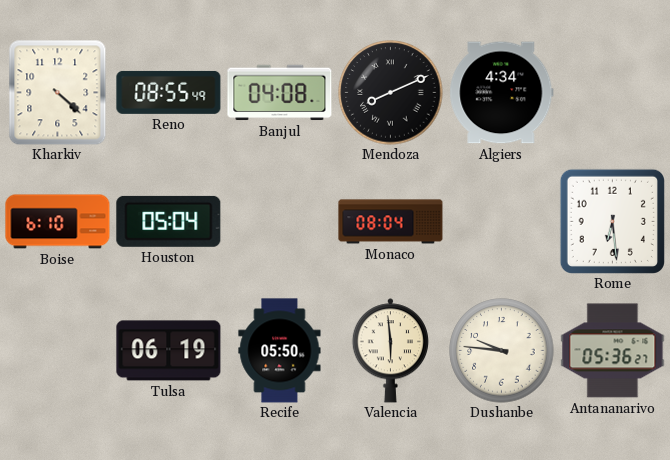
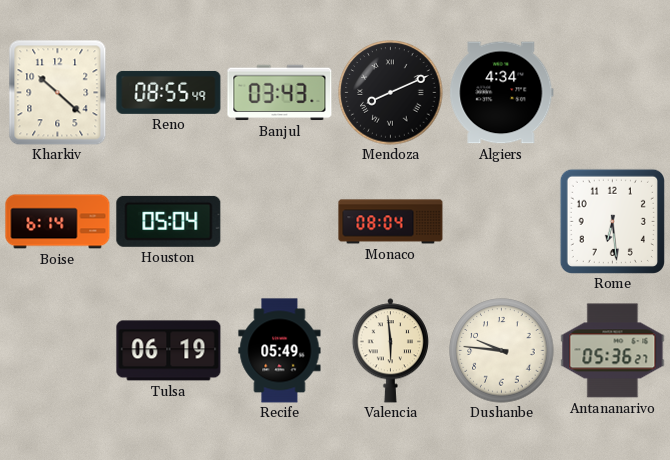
Kharkiv: 4:22 -> 10:22 (58, 93)
Banjul: 04:08 -> 03:43 (280, 93)
Boise: 6:10 -> 6:14 (58, 222)
Recife: 05:50 -> 05:49 (280, 351)
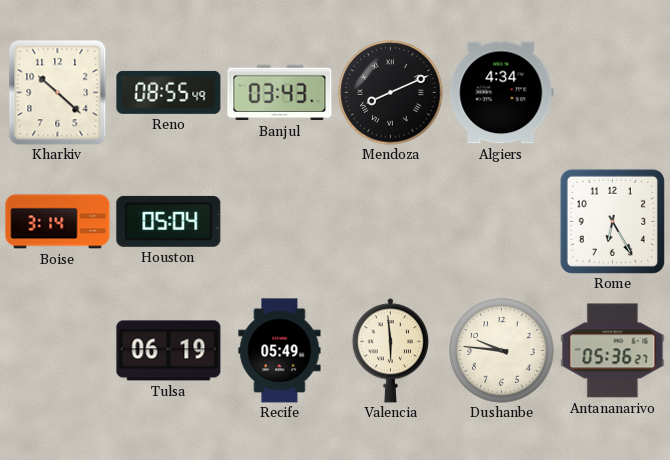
Boise: 6:14 -> 3:14 (58, 222)
Monaco: 08:04 -> none (391, 222)
Rome: 6:29 -> 6:25 (612, 221)
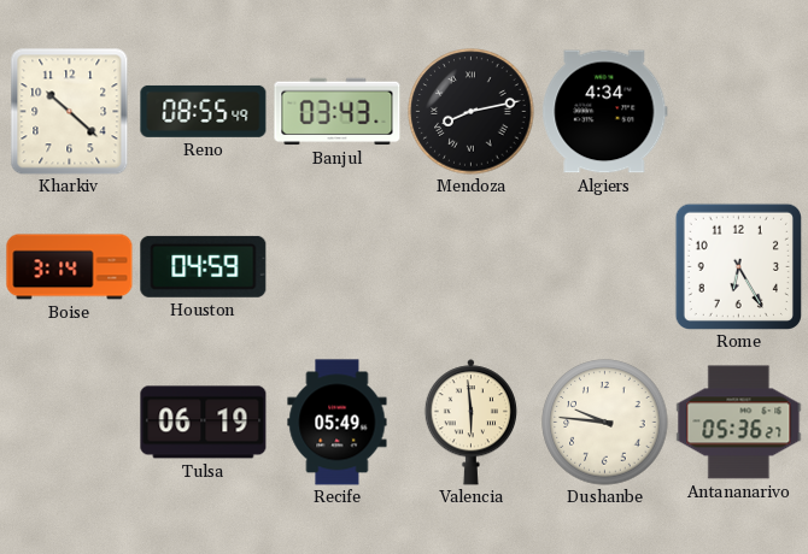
Mendoza: 8:11 -> 8:13 (472, 112)
Houston: 05:04 -> 04:59 (204, 266)
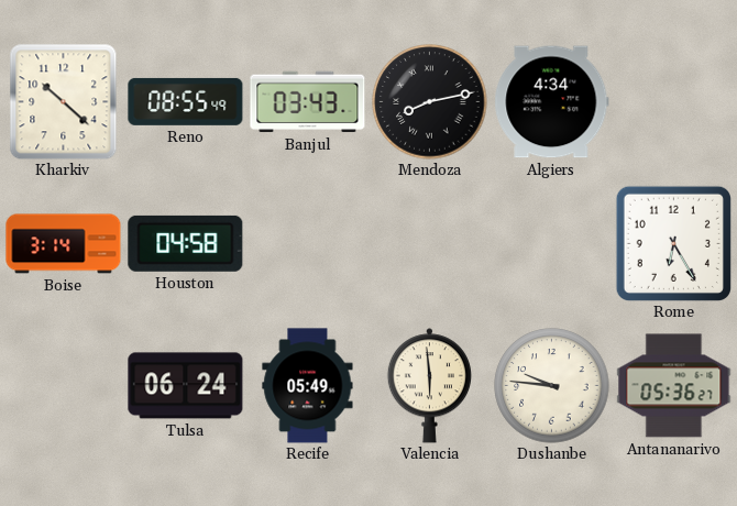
Houston: 04:59 -> 04:58 (186, 243)
Tulsa: 06:19 -> 06:24 (186, 386)
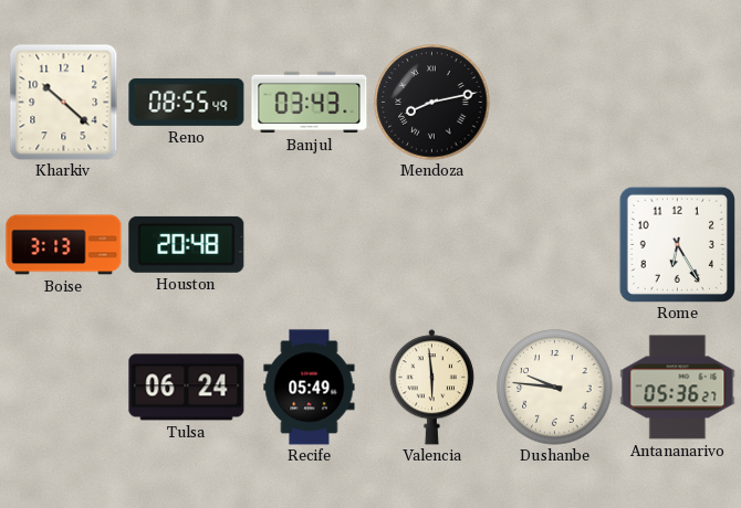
Algiers: 4:34 -> none (552, 102)
Boise: 3:14 -> 3:13 (64, 245)
Houston: 04:58 -> 20:48 (187, 244)
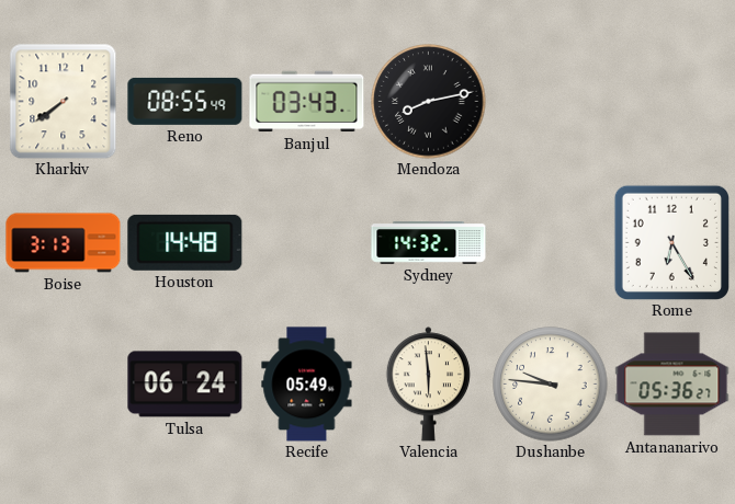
Kharkiv: 10:22 -> 7:39 (64, 102)
Houston: 20:48 -> 14:48 (185, 242)
Sydney: none -> 14:32 (429, 243)
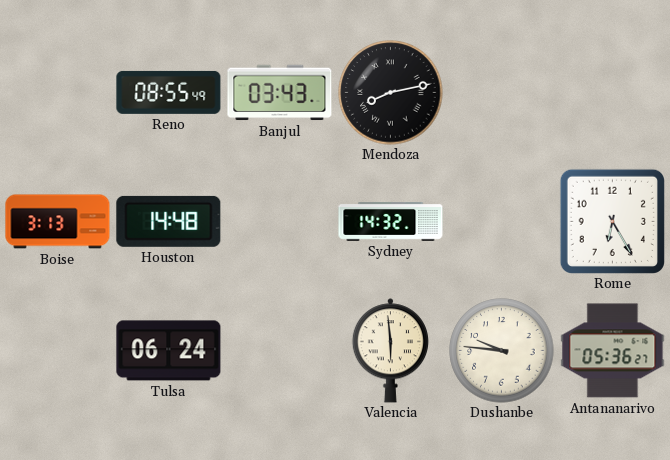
Kharkiv: 7:39 -> none (64, 102)
Recife: 05:49 -> none (307, 385)
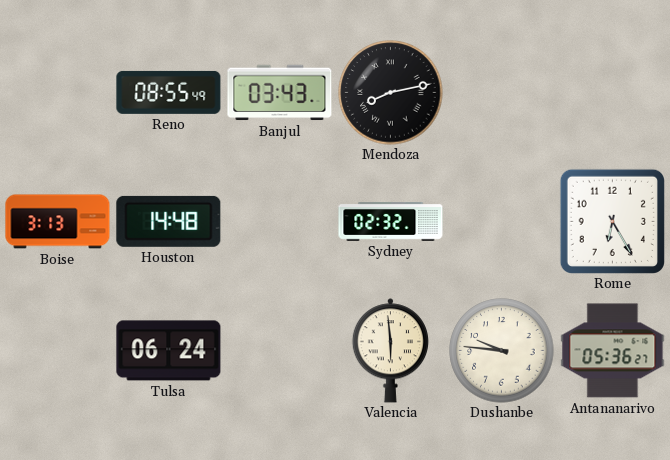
Sydney: 14:32 -> 02:32 (391, 222)
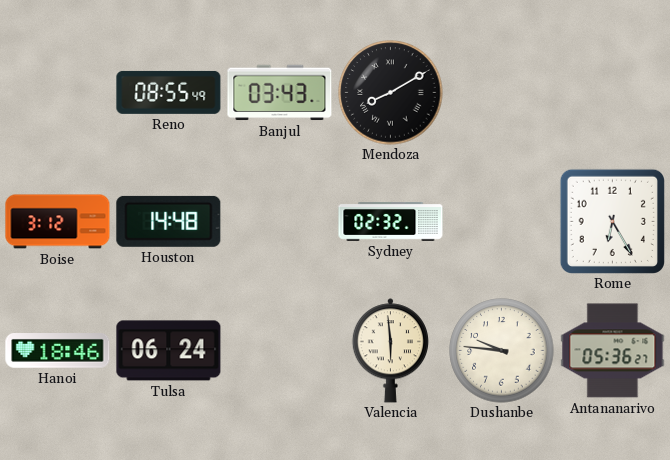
Mendoza: 8:13 -> 8:10 (391, 93)
Boise: 3:13 -> 3:12 (58, 222)
Hanoi: none -> 18:46 (58, 351)
